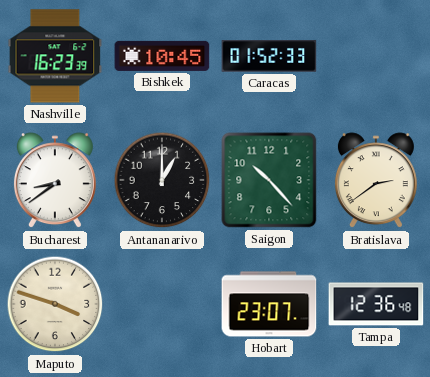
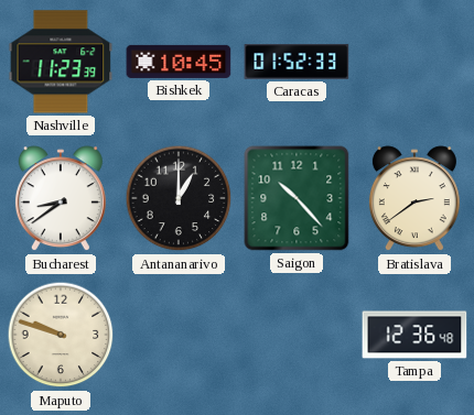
Nashville: 16:23 -> 11:23 (61, 62)
Maputo: 3:48 -> 9:48 (61, 335)
Hobart: 23:07 -> none (269, 304)
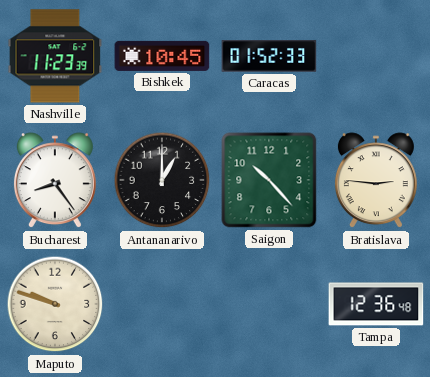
Bucharest: 8:39 -> 8:24 (55, 181)
Bratislava: 2:39 -> 2:46 (376, 181)
